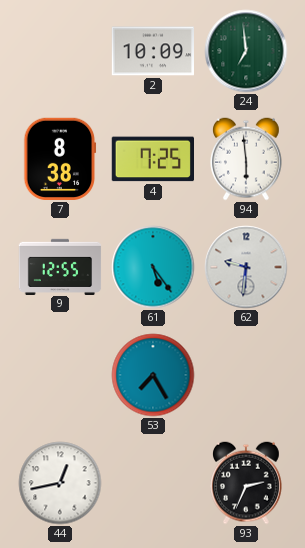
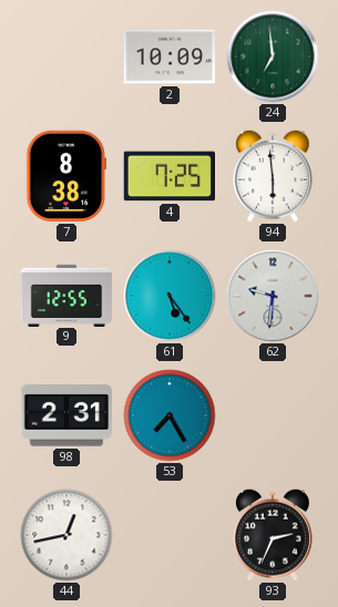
98: none -> 2:31 (65, 415)
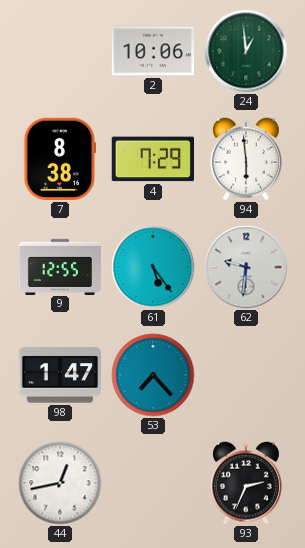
2: 10:09 -> 10:06 (153, 51)
24: 6:59 -> 12:59 (246, 51)
4: 7:25 -> 7:29 (152, 159)
98: 2:31 -> 1:47 (59, 375)
53: 7:25 -> 7:23 (153, 375)
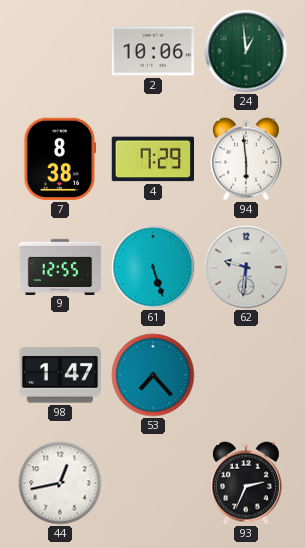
61: 5:24 -> 5:27 (153, 267)
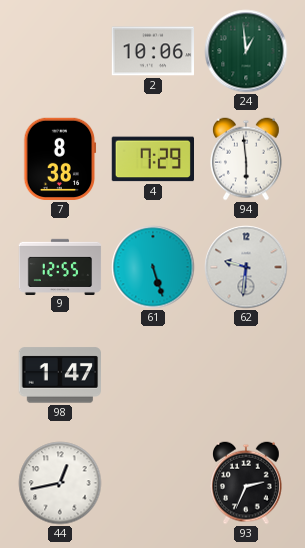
53: 7:23 -> none (153, 375)
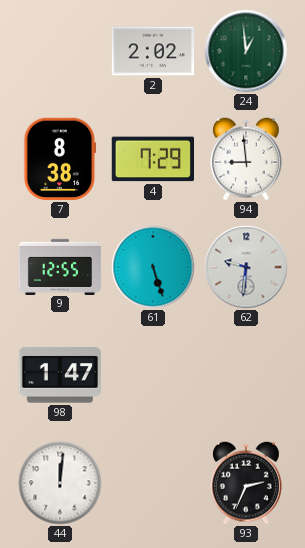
2: 10:06 -> 2:02 (153, 51)
94: 5:59 -> 8:59 (247, 159)
44: 12:43 -> 12:01 (60, 483)
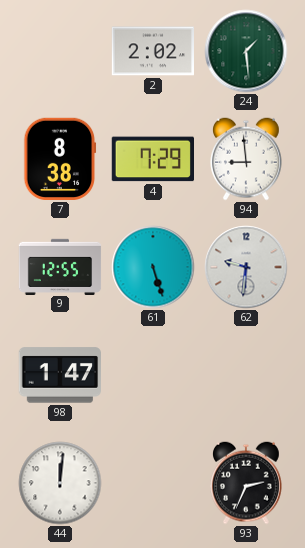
24: 12:59 -> 1:29 (246, 51)
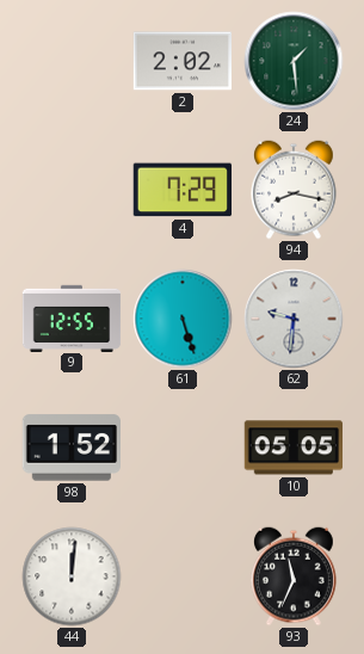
7: 8:38 -> none (60, 159)
94: 8:59 -> 8:17 (295, 190)
98: 1:47 -> 1:52 (70, 448)
10: none -> 05:05 (292, 448)
93: 2:34 -> 11:34 (295, 576)
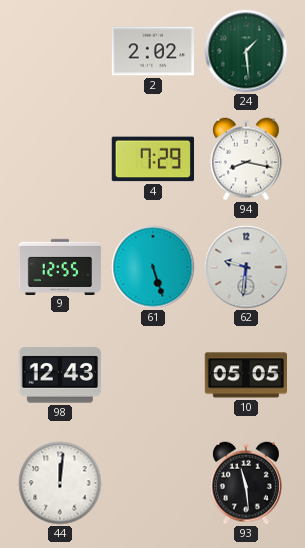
98: 1:52 -> 12:43 (59, 375)
93: 11:34 -> 11:29 (247, 483)
